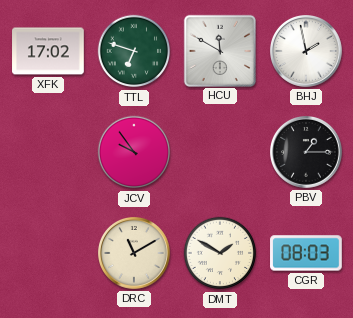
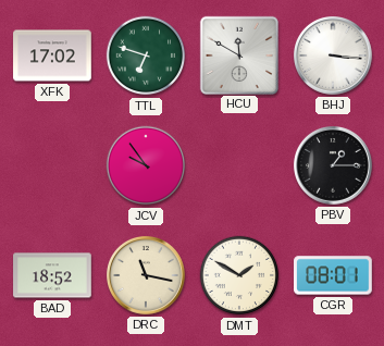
BHJ: 1:58 -> 3:16 (334, 57)
BAD: none -> 18:52 (52, 275)
DRC: 11:10 -> 11:17 (147, 276)
CGR: 08:03 -> 08:01 (333, 275)
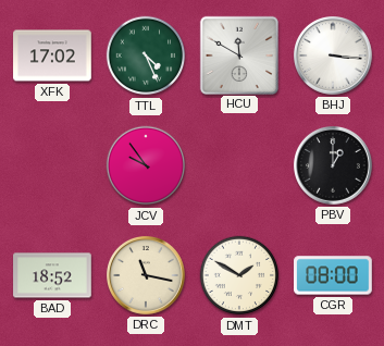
TTL: 6:48 -> 4:26 (146, 55)
PBV: 1:15 -> 1:00 (334, 166)
CGR: 08:01 -> 08:00 (333, 275)
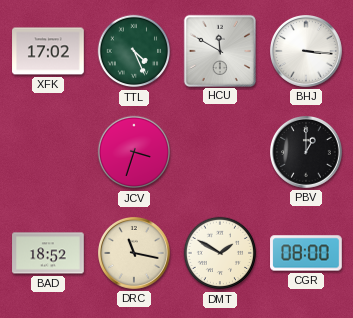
JCV: 9:54 -> 3:33 (134, 152)
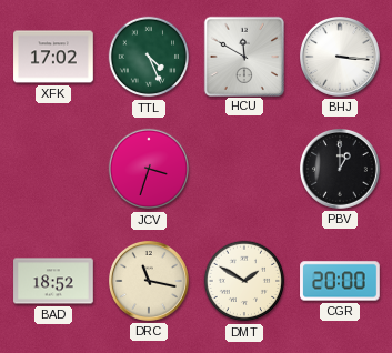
CGR: 08:00 -> 20:00 (340, 281)
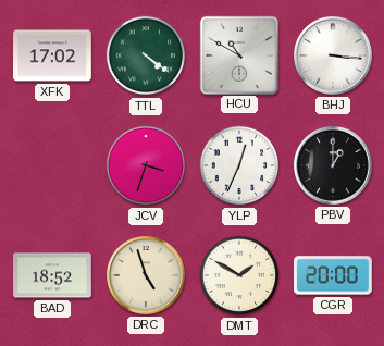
TTL: 4:26 -> 4:21 (146, 55)
HCU: 11:50 -> 10:50 (238, 54)
YLP: none -> 12:34 (239, 165)
DRC: 11:17 -> 4:57 (147, 276)
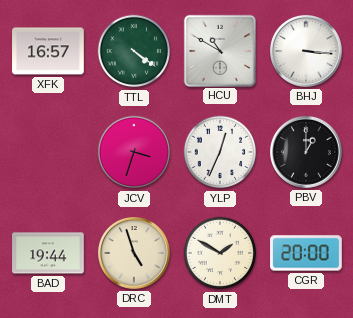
XFK: 17:02 -> 16:57 (48, 51)
BAD: 18:52 -> 19:44 (48, 253)
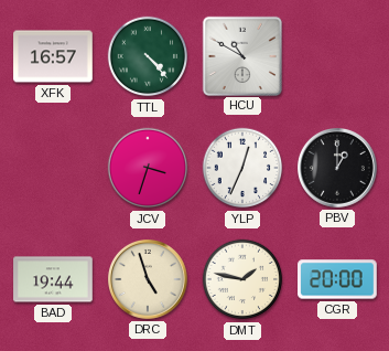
TTL: 4:21 -> 4:23 (148, 56)
BHJ: 3:16 -> none (307, 52)
DMT: 1:50 -> 1:47 (242, 279)
